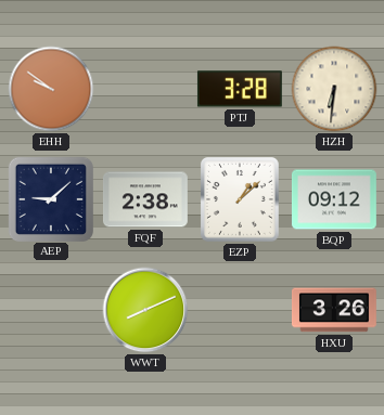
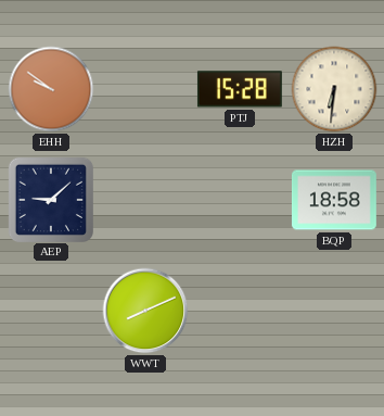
PTJ: 3:28 -> 15:28 (240, 89)
FQF: 2:38 -> none (145, 199)
EZP: 1:08 -> none (240, 199)
BQP: 09:12 -> 18:58 (334, 200)
HXU: 3:26 -> none (334, 310)
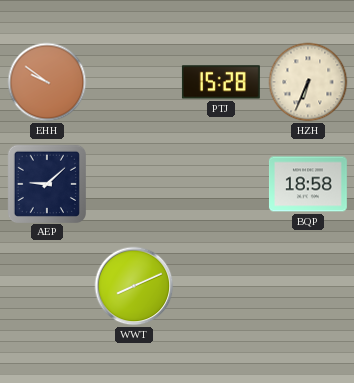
HZH: 6:31 -> 6:34 (308, 82)
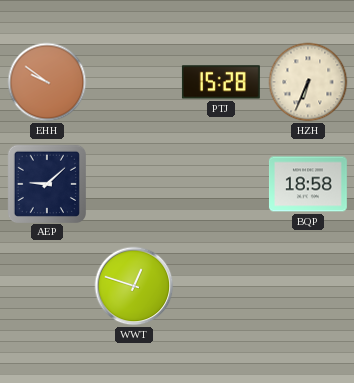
WWT: 8:11 -> 12:48 (134, 286)
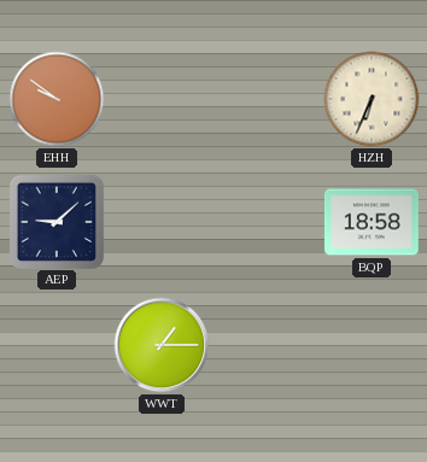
PTJ: 15:28 -> none (221, 82)
WWT: 12:48 -> 1:15 (162, 345)
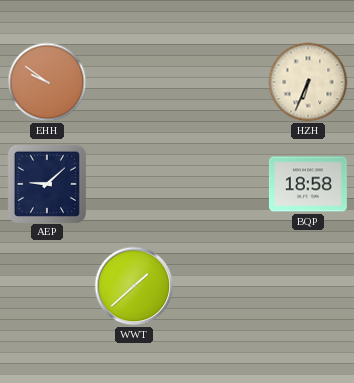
WWT: 1:15 -> 1:38 (134, 286)
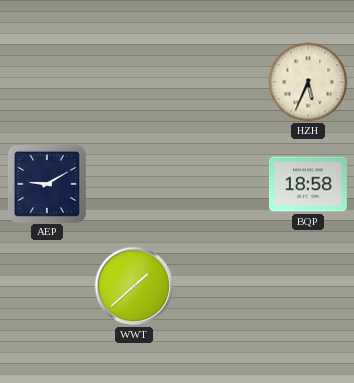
EHH: 9:51 -> none (47, 82)
HZH: 6:34 -> 5:34 (308, 82)
AEP: 9:08 -> 9:10 (46, 183)
